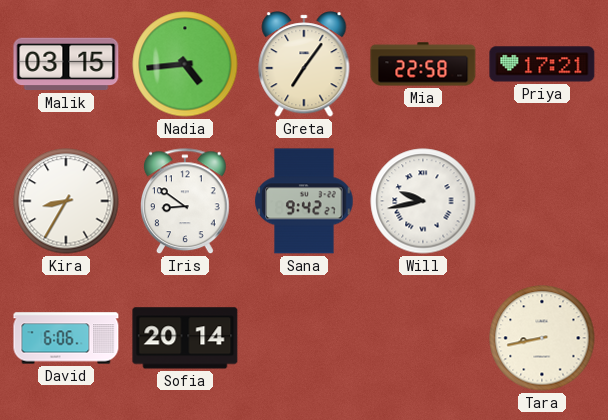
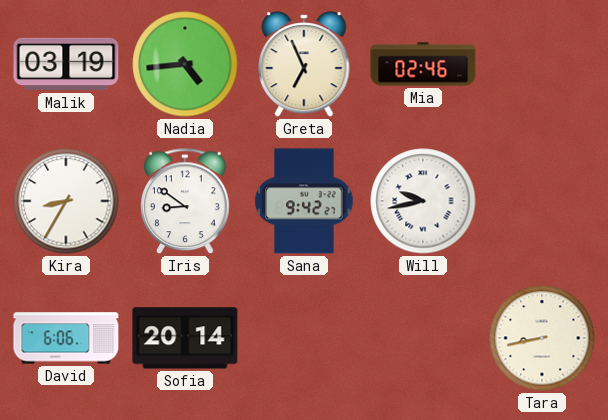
Malik: 03:15 -> 03:19 (66, 64)
Greta: 7:06 -> 6:56 (304, 64)
Mia: 22:58 -> 02:46 (423, 64)
Priya: 17:21 -> none (542, 64)
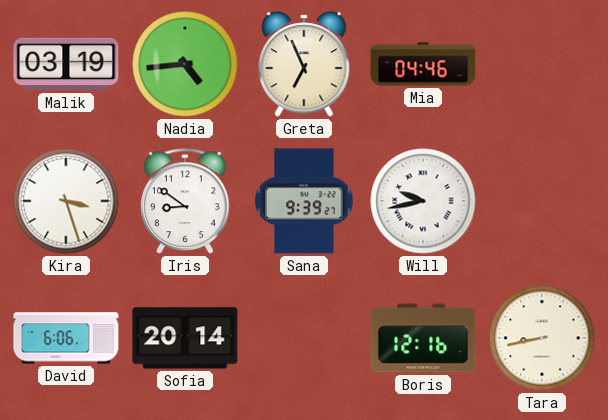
Mia: 02:46 -> 04:46 (423, 64)
Kira: 8:35 -> 3:27 (66, 201)
Sana: 9:42 -> 9:39 (304, 201)
Boris: none -> 12:16 (423, 338)
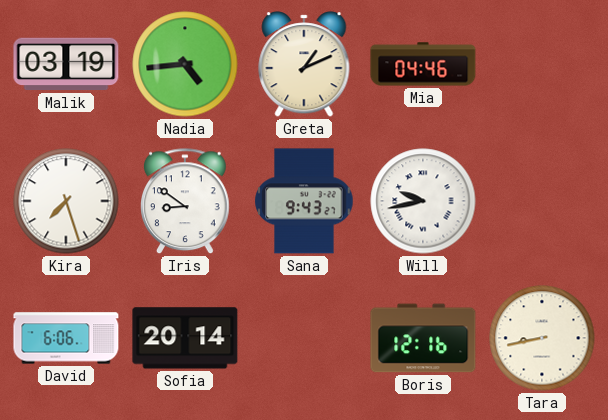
Greta: 6:56 -> 1:11 (304, 64)
Kira: 3:27 -> 7:27 (66, 201)
Sana: 9:39 -> 9:43 (304, 201)
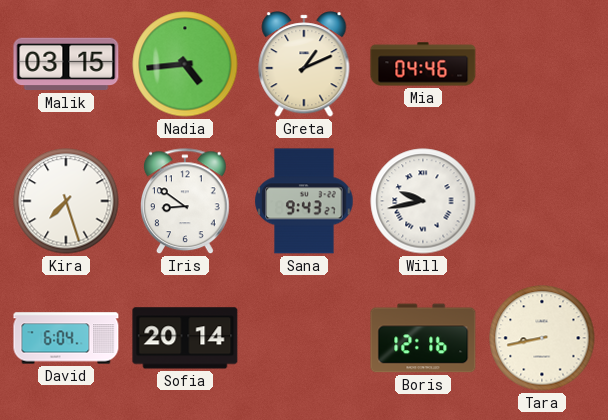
Malik: 03:19 -> 03:15 (66, 64)
David: 6:06 -> 6:04 (66, 338)
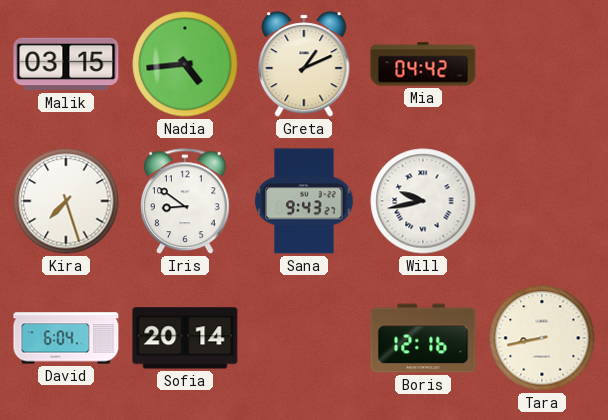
Mia: 04:46 -> 04:42 (423, 64)
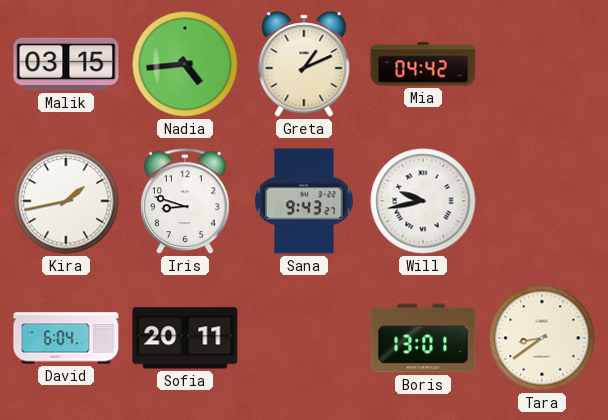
Kira: 7:27 -> 1:43 (66, 201)
Iris: 8:51 -> 8:48 (186, 202)
Sofia: 20:14 -> 20:11 (185, 338)
Boris: 12:16 -> 13:01 (423, 338)
Tara: 8:43 -> 8:39 (542, 338)
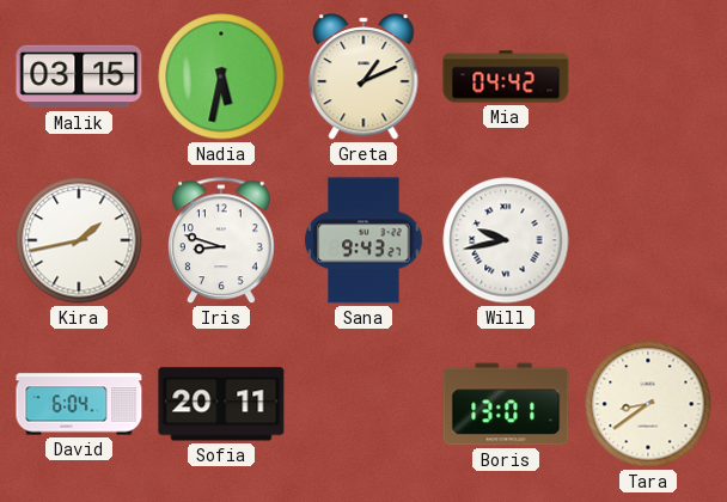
Nadia: 4:44 -> 5:32 (221, 76)
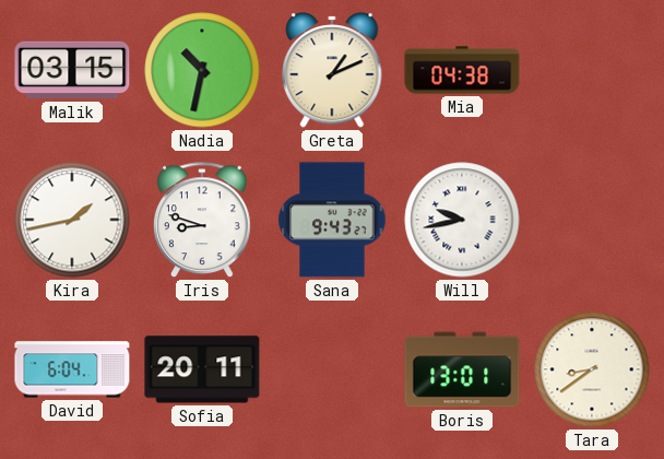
Nadia: 5:32 -> 10:32 (202, 70)
Mia: 04:42 -> 04:38 (462, 70)
